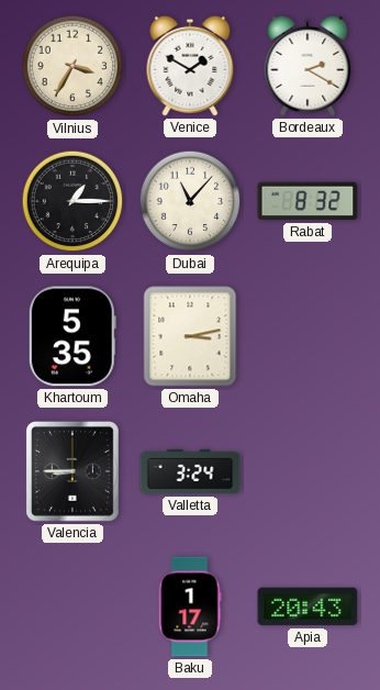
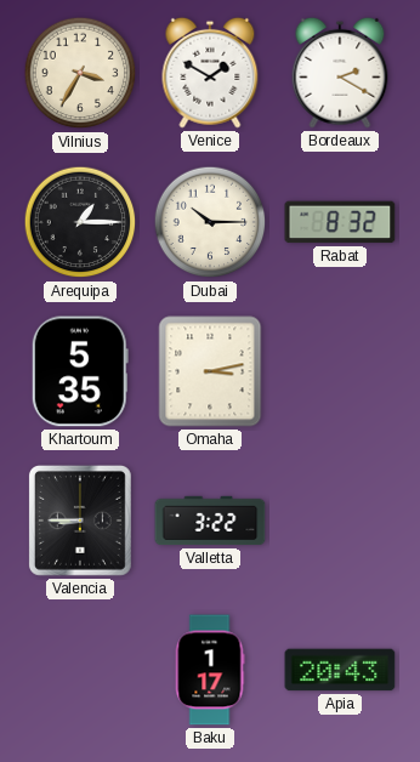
Dubai: 11:07 -> 10:15 (210, 222)
Valletta: 3:24 -> 3:22 (210, 521)
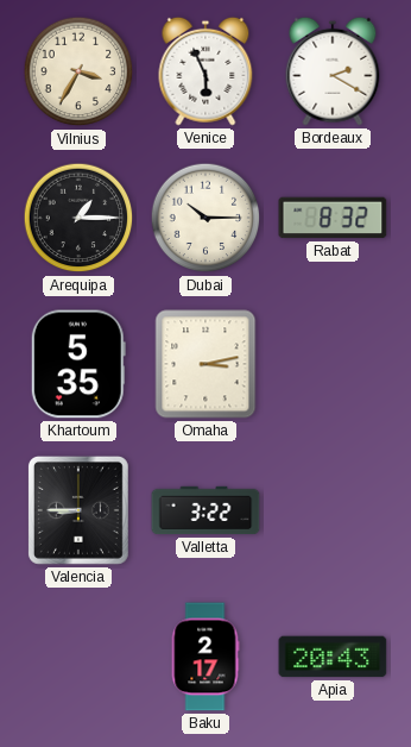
Venice: 1:50 -> 5:56 (205, 71)
Baku: 1:17 -> 2:17 (205, 657)
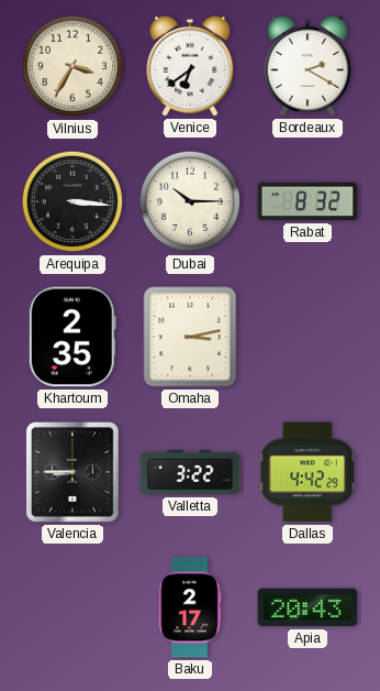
Venice: 5:56 -> 6:39 (190, 66)
Arequipa: 1:15 -> 3:16 (72, 201)
Khartoum: 5:35 -> 2:35 (72, 337)
Dallas: none -> 4:42 (308, 472)
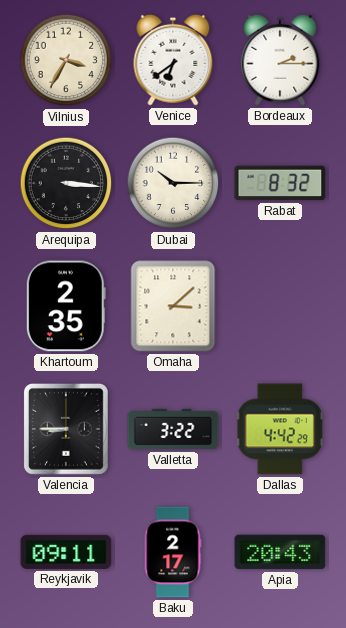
Bordeaux: 2:20 -> 2:15 (280, 60)
Omaha: 3:13 -> 3:08 (173, 306)
Reykjavik: none -> 09:11 (66, 552)
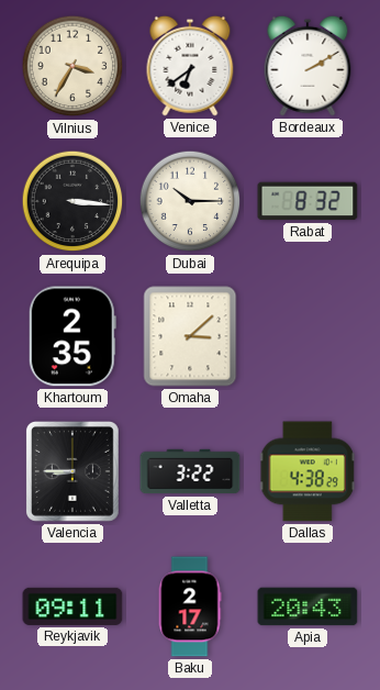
Bordeaux: 2:15 -> 2:10 (308, 66)
Dallas: 4:42 -> 4:38 (308, 471)
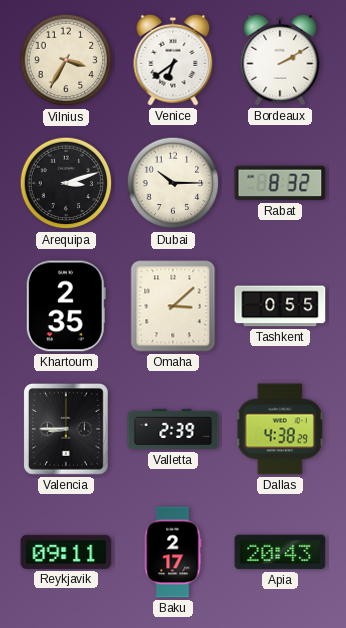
Arequipa: 3:16 -> 3:12 (66, 183)
Tashkent: none -> 0:55 (280, 306)
Valletta: 3:22 -> 2:39 (173, 429)
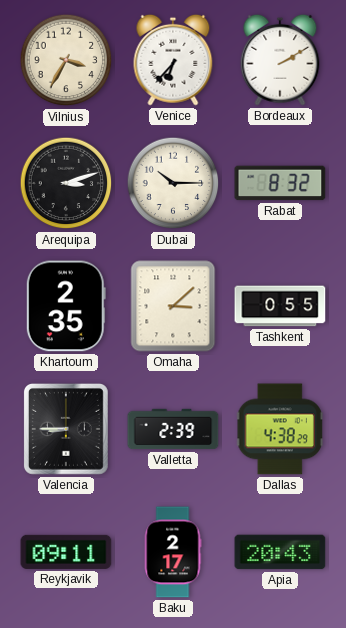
Venice: 6:39 -> 6:37 (173, 60)
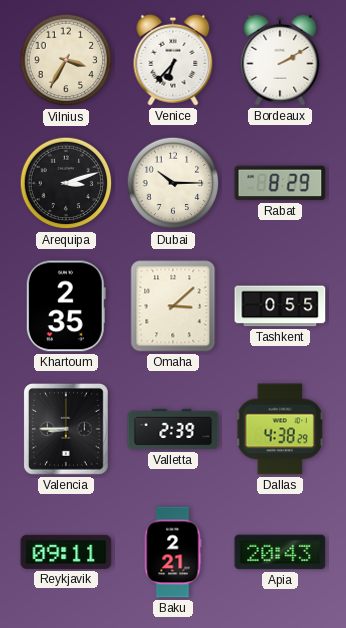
Rabat: 8:32 -> 8:29 (280, 183)
Baku: 2:17 -> 2:21 (173, 552)
